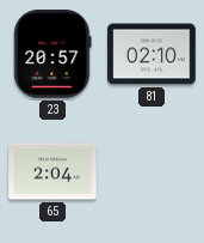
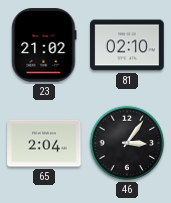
23: 20:57 -> 21:02 (44, 45)
46: none -> 3:06 (127, 143)
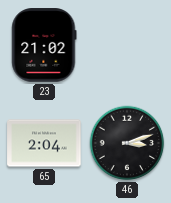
81: 02:10 -> none (127, 45)
46: 3:06 -> 3:12 (127, 143)
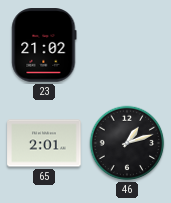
65: 2:04 -> 2:01 (44, 143)
46: 3:12 -> 1:12 (127, 143)
